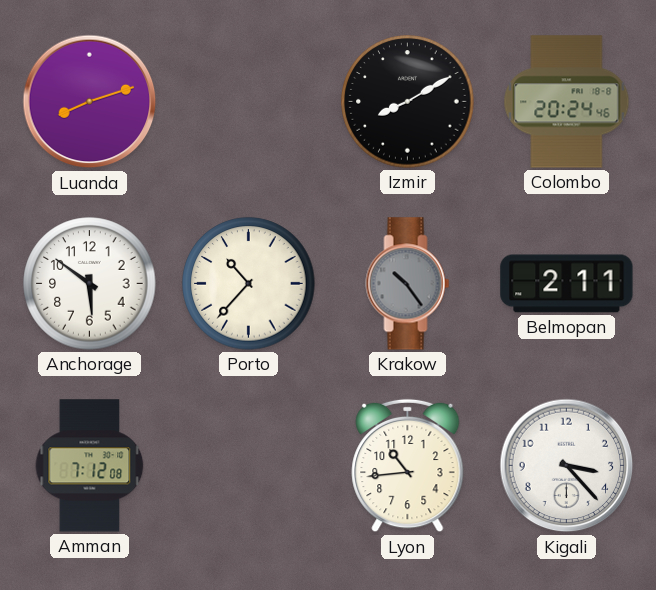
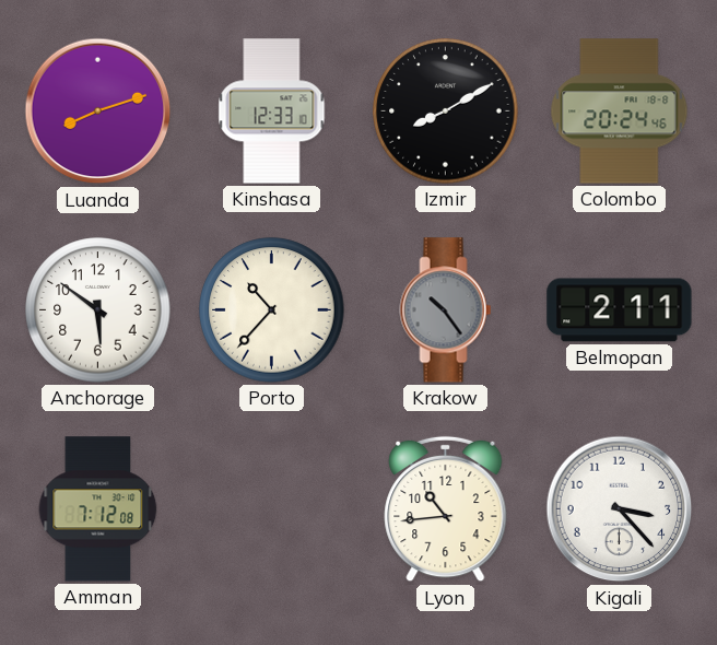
Kinshasa: none -> 12:33 (272, 112)
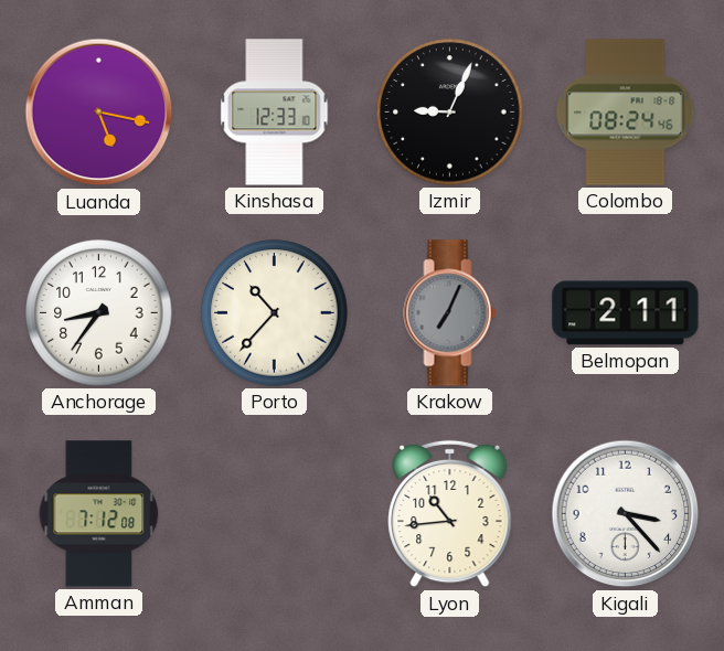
Luanda: 8:12 -> 5:17 (99, 113)
Izmir: 8:10 -> 9:04 (450, 113)
Colombo: 20:24 -> 08:24 (626, 113)
Anchorage: 5:51 -> 8:36 (99, 313)
Krakow: 10:24 -> 7:04 (450, 313)
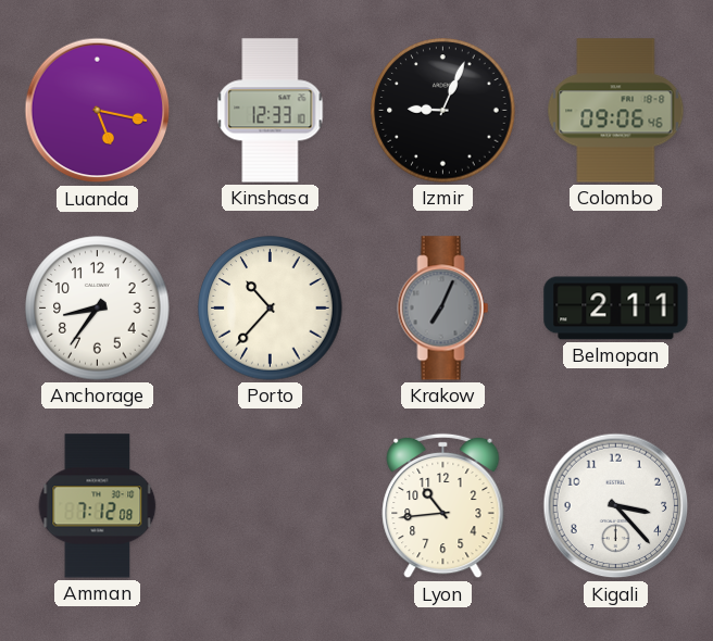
Colombo: 08:24 -> 09:06 (616, 111)
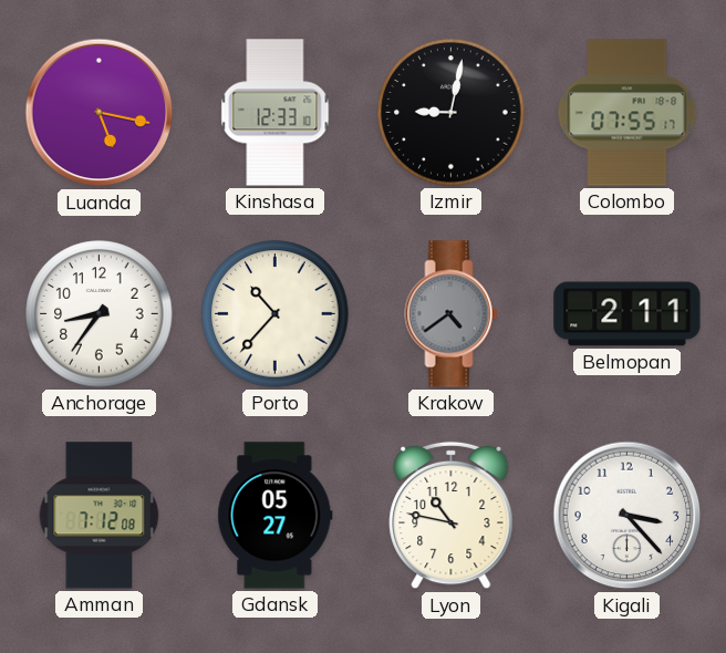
Izmir: 9:04 -> 9:02 (452, 113)
Colombo: 09:06 -> 07:55 (628, 113)
Krakow: 7:04 -> 4:39 (452, 314)
Gdansk: none -> 05:27 (276, 516)
Lyon: 10:44 -> 10:47 (452, 516)
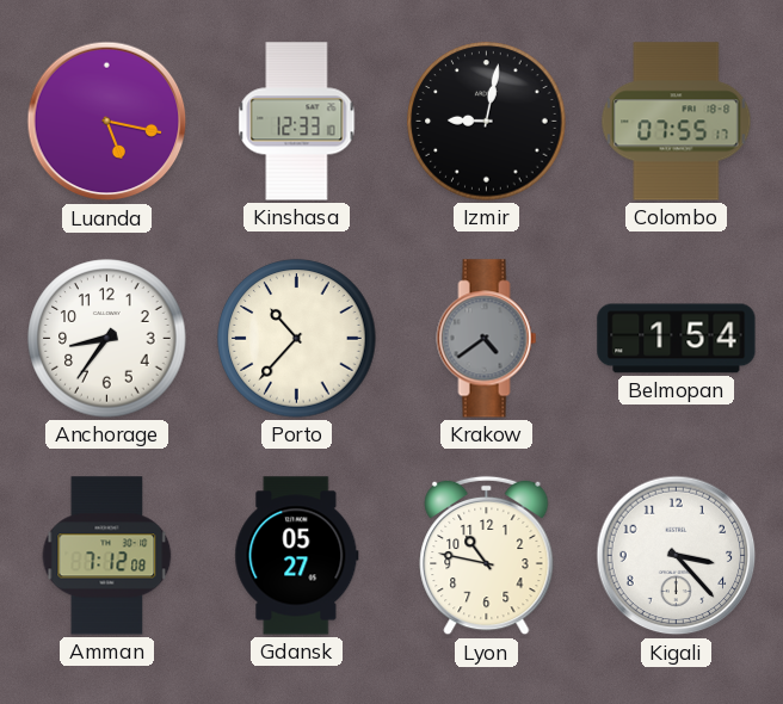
Belmopan: 2:11 -> 1:54 (677, 339)
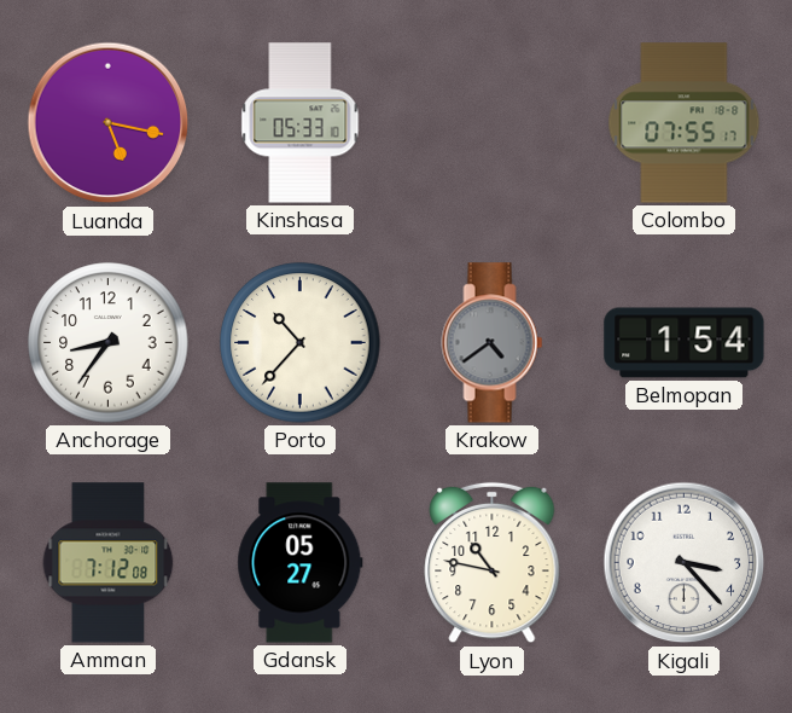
Kinshasa: 12:33 -> 05:33 (301, 123)
Izmir: 9:02 -> none (487, 122)
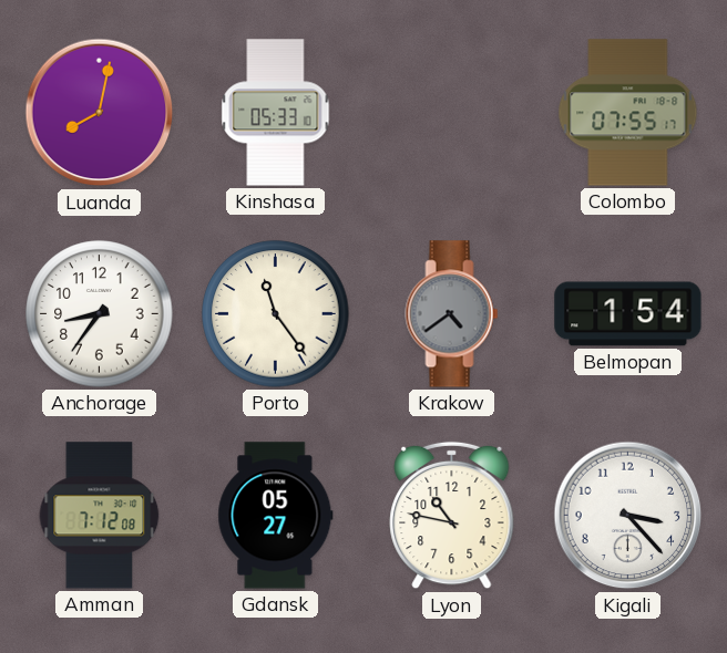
Luanda: 5:17 -> 8:02 (100, 113)
Porto: 10:37 -> 11:24 (276, 314)
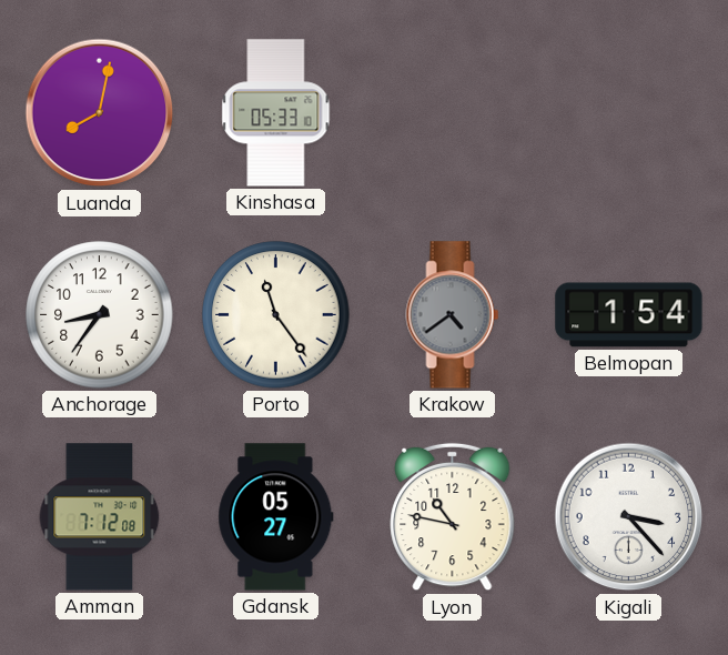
Colombo: 07:55 -> none (628, 113)
